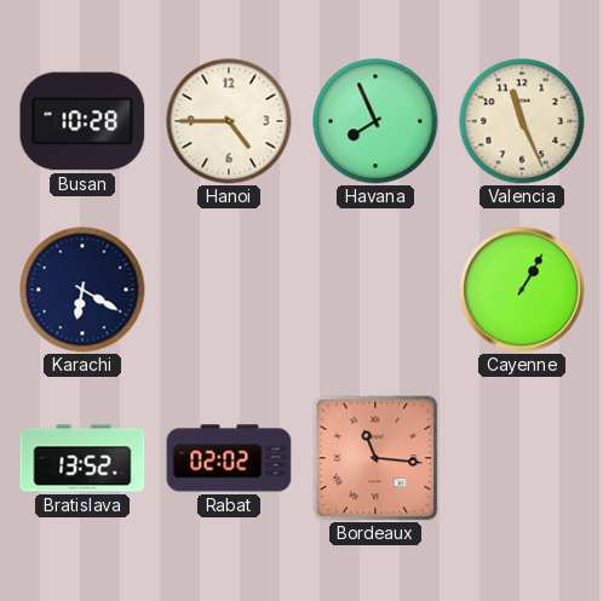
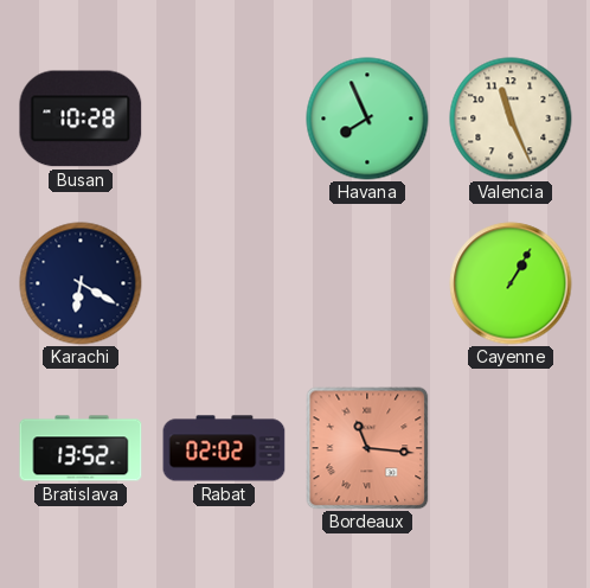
Hanoi: 4:45 -> none (229, 121)
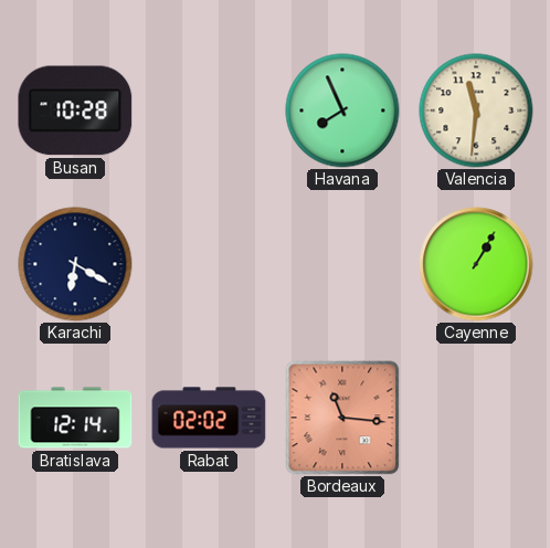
Valencia: 11:26 -> 11:31 (476, 110)
Bratislava: 13:52 -> 12:14 (75, 418)
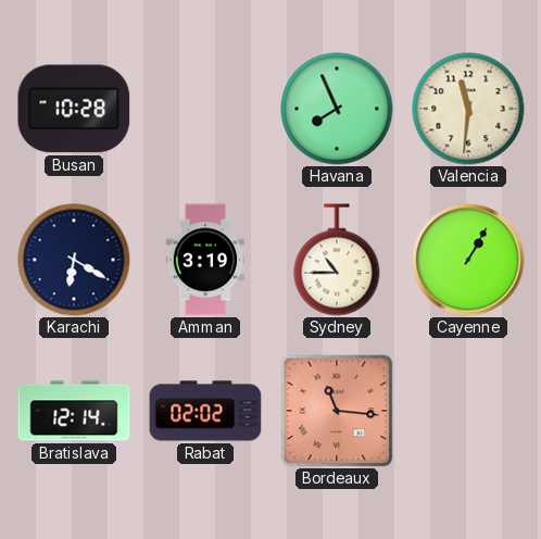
Amman: none -> 3:19 (205, 260)
Sydney: none -> 10:45 (337, 260)
